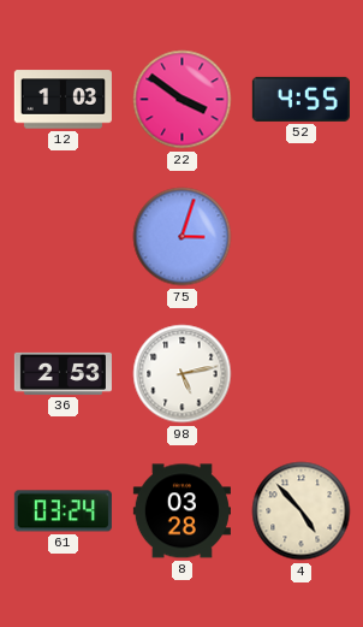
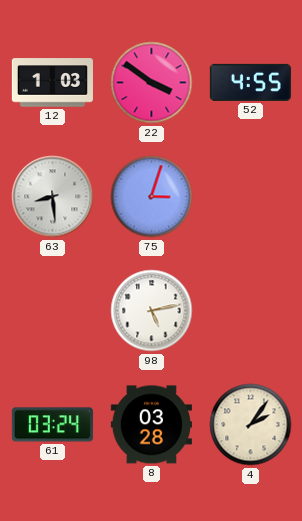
63: none -> 8:29 (53, 197)
36: 2:53 -> none (63, 373)
4: 4:53 -> 2:06 (251, 425)
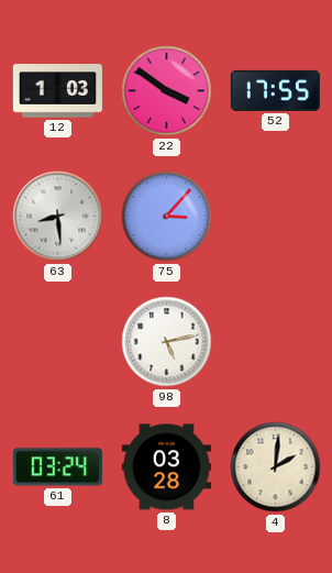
52: 4:55 -> 17:55 (275, 90)
75: 3:03 -> 3:07 (167, 217)
4: 2:06 -> 2:01 (276, 467)
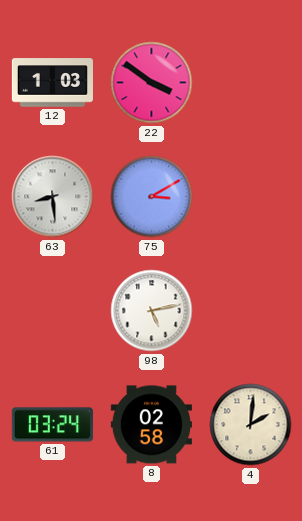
52: 17:55 -> none (275, 90)
75: 3:07 -> 3:10 (152, 197)
8: 03:28 -> 02:58 (151, 425)
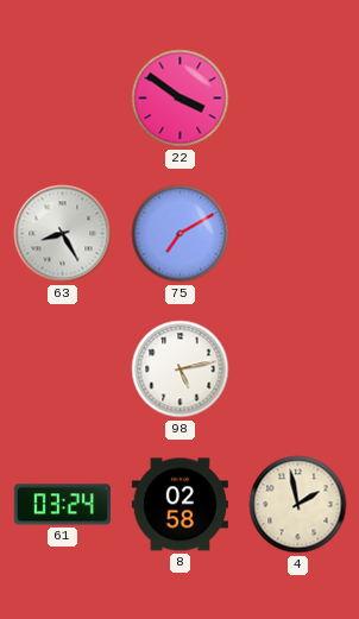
12: 1:03 -> none (52, 83)
63: 8:29 -> 8:25 (63, 234)
75: 3:10 -> 7:10 (181, 234)
4: 2:01 -> 1:58 (298, 505)
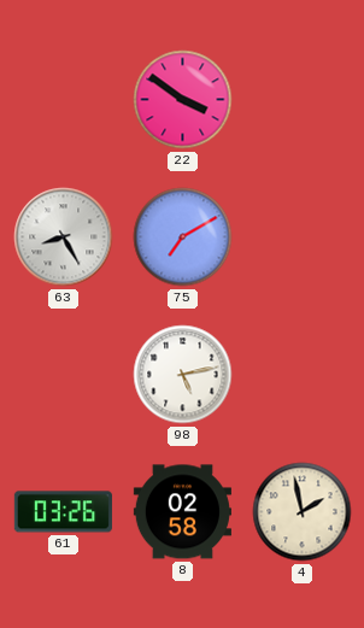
61: 03:24 -> 03:26 (63, 512)
